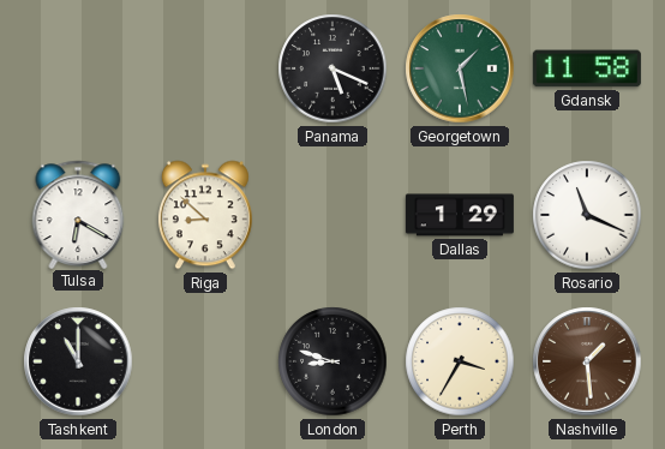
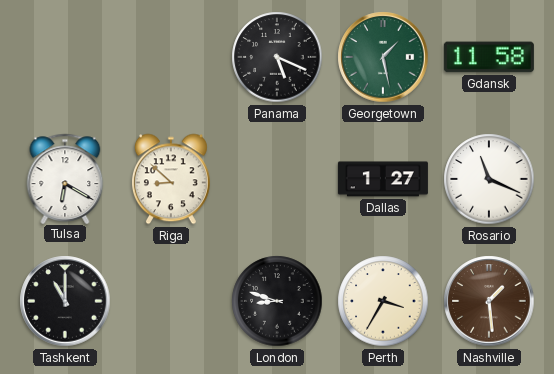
Dallas: 1:29 -> 1:27 (383, 179)
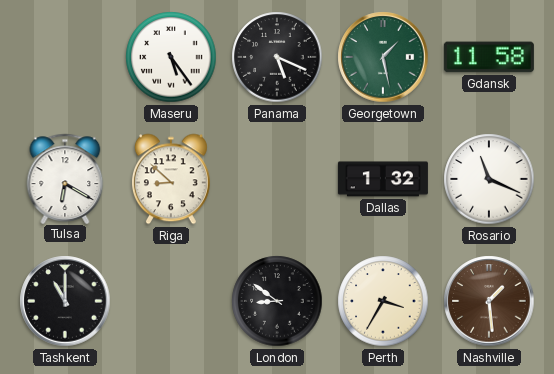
Maseru: none -> 5:24 (171, 57)
Dallas: 1:27 -> 1:32 (383, 179)
London: 8:48 -> 8:51 (277, 301)
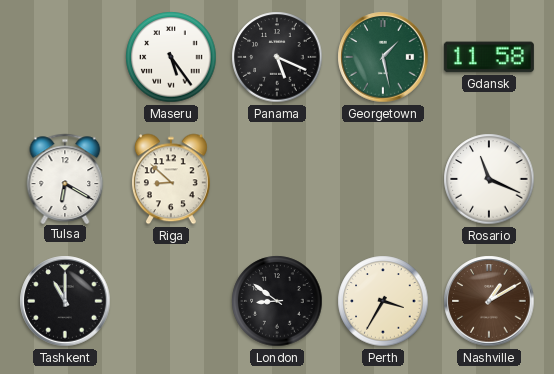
Dallas: 1:32 -> none (383, 179)
Nashville: 1:29 -> 1:10 (489, 301)
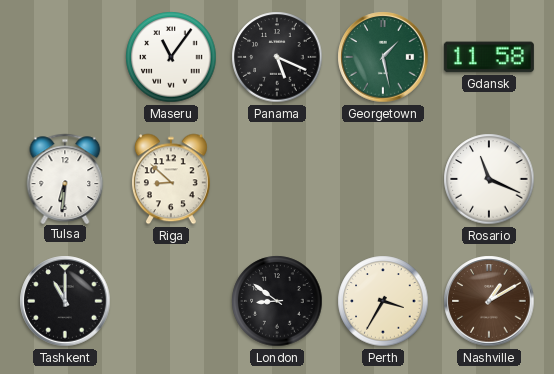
Maseru: 5:24 -> 11:06 (171, 57)
Tulsa: 6:20 -> 6:31 (65, 178)
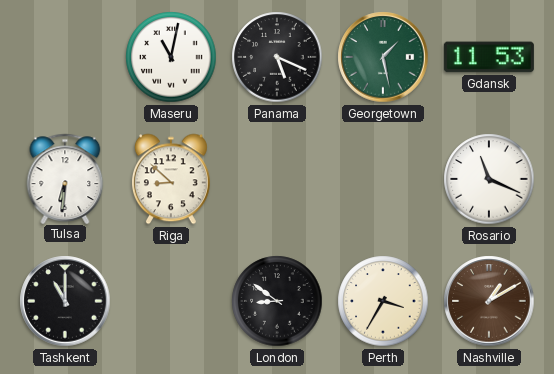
Maseru: 11:06 -> 11:02 (171, 57)
Gdansk: 11:58 -> 11:53 (489, 57)
